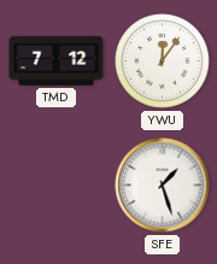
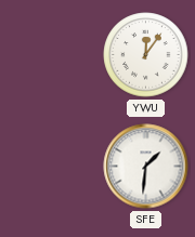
TMD: 7:12 -> none (57, 61)
SFE: 1:27 -> 1:31 (146, 167)
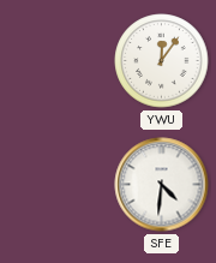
SFE: 1:31 -> 4:31 (162, 185)
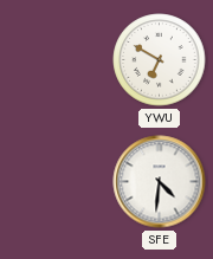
YWU: 12:06 -> 6:50 (160, 60)
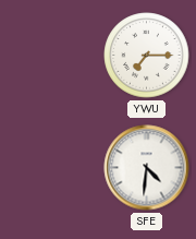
YWU: 6:50 -> 7:15 (147, 56)
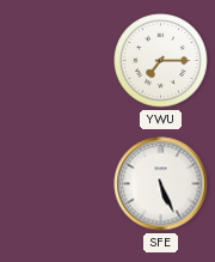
SFE: 4:31 -> 5:26 (161, 184)
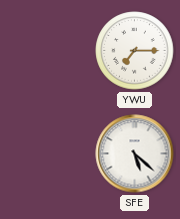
SFE: 5:26 -> 5:22 (135, 154)
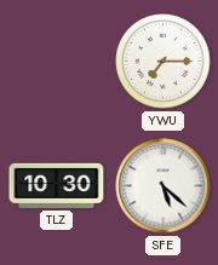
TLZ: none -> 10:30 (57, 185)
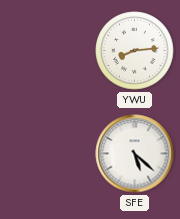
YWU: 7:15 -> 8:14 (135, 51)
TLZ: 10:30 -> none (57, 185)
